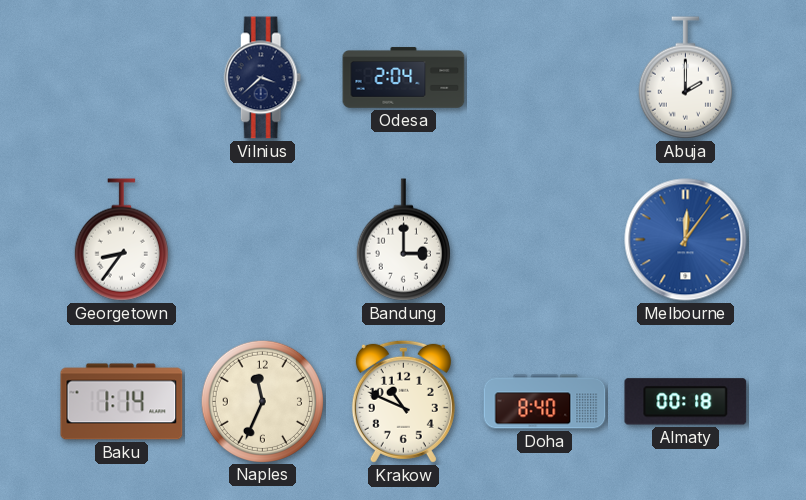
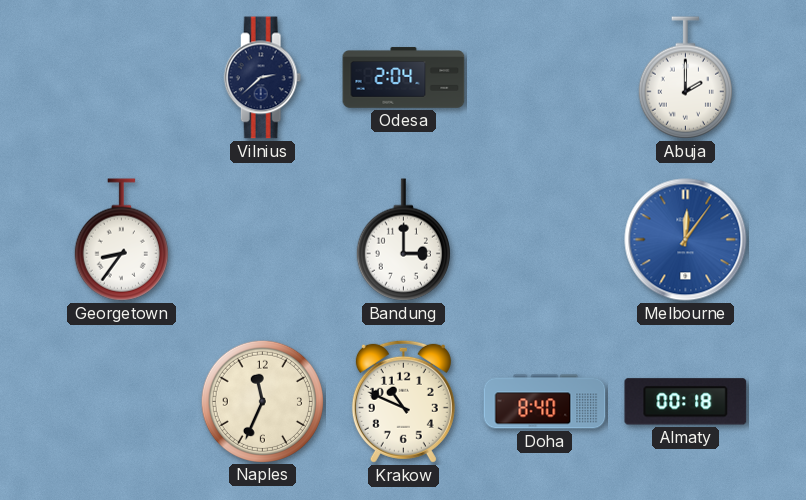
Vilnius: 3:38 -> 2:38 (263, 78)
Baku: 1:14 -> none (122, 402)
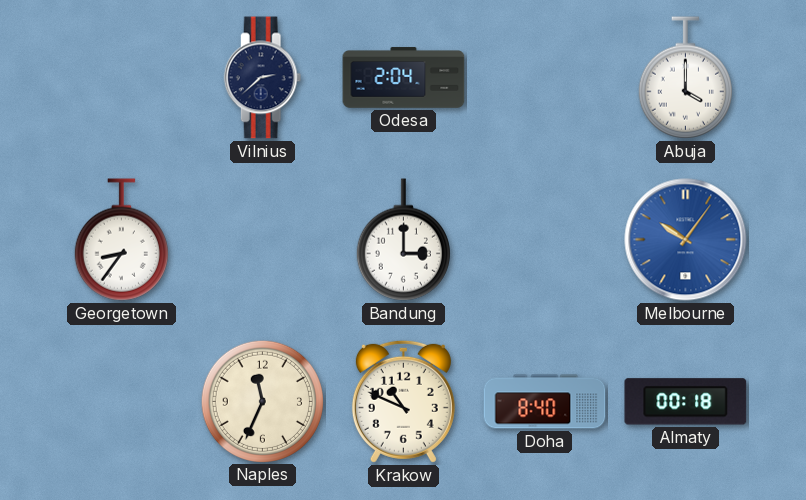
Abuja: 2:00 -> 4:00 (685, 78)
Melbourne: 12:06 -> 10:06 (686, 240)
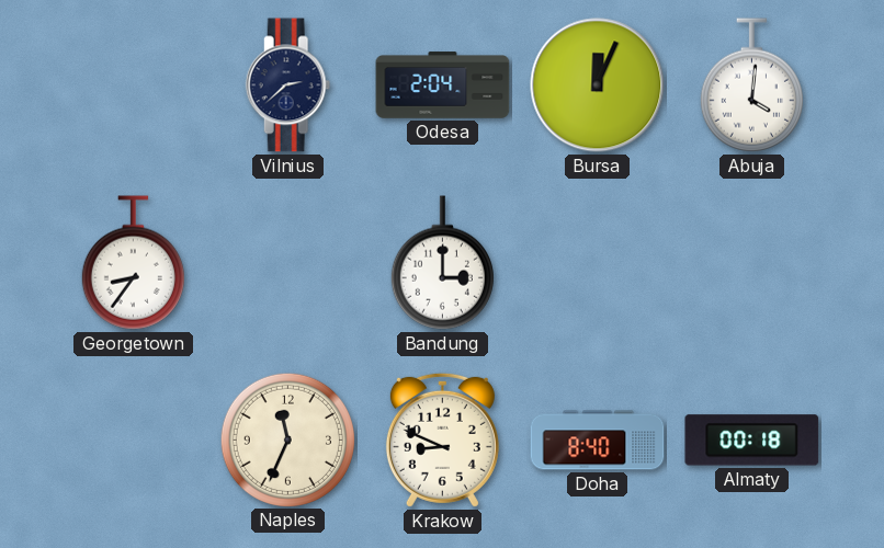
Bursa: none -> 12:04 (598, 85)
Abuja: 4:00 -> 4:01 (751, 85)
Melbourne: 10:06 -> none (686, 240)
Krakow: 10:49 -> 8:49 (442, 439)
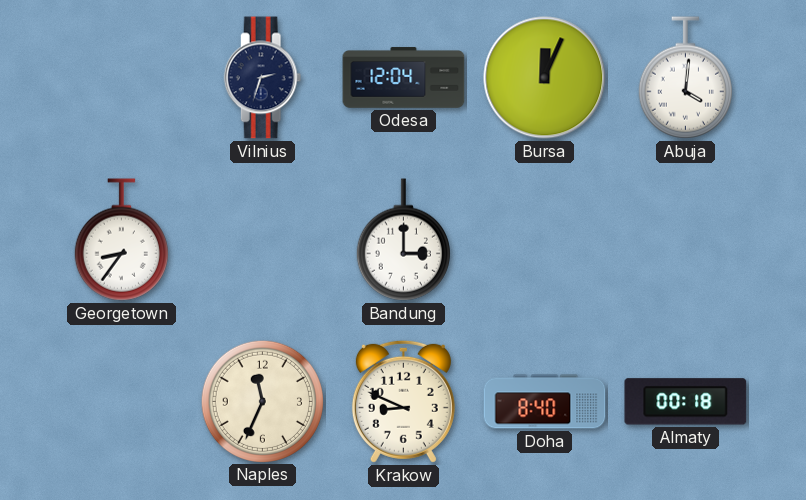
Vilnius: 2:38 -> 2:33 (263, 78)
Odesa: 2:04 -> 12:04 (404, 78)
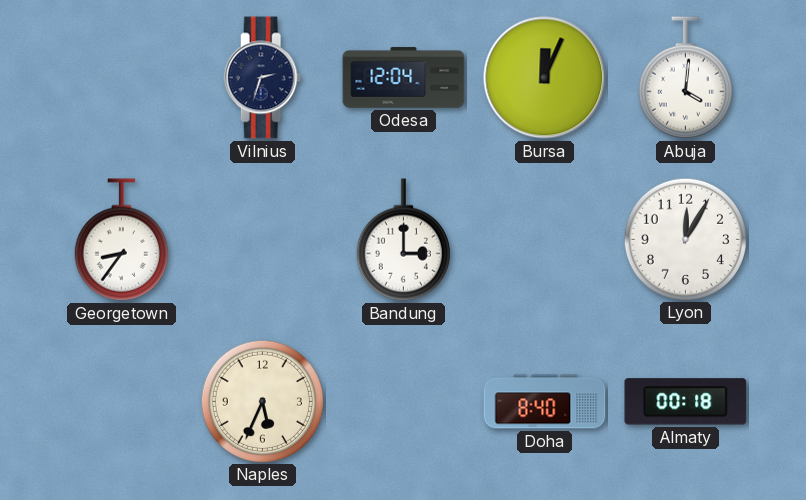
Lyon: none -> 12:05 (685, 239)
Naples: 11:34 -> 5:34 (262, 401)
Krakow: 8:49 -> none (403, 401)
